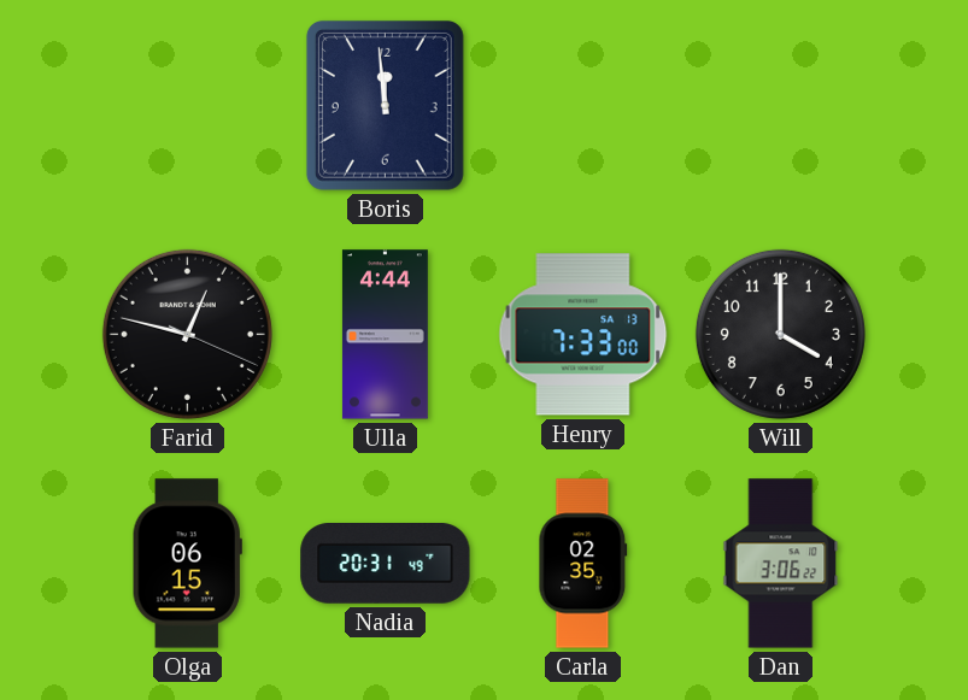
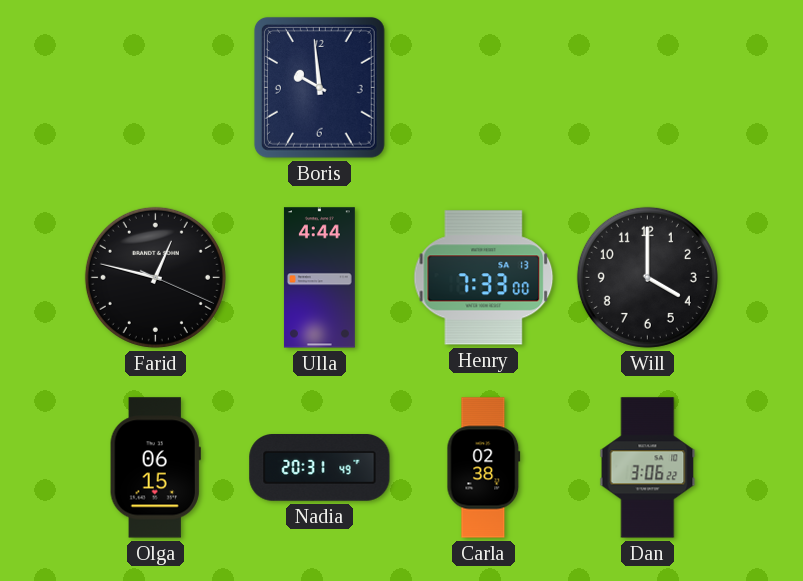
Boris: 11:59 -> 9:59 (319, 87)
Carla: 02:35 -> 02:38 (484, 468)
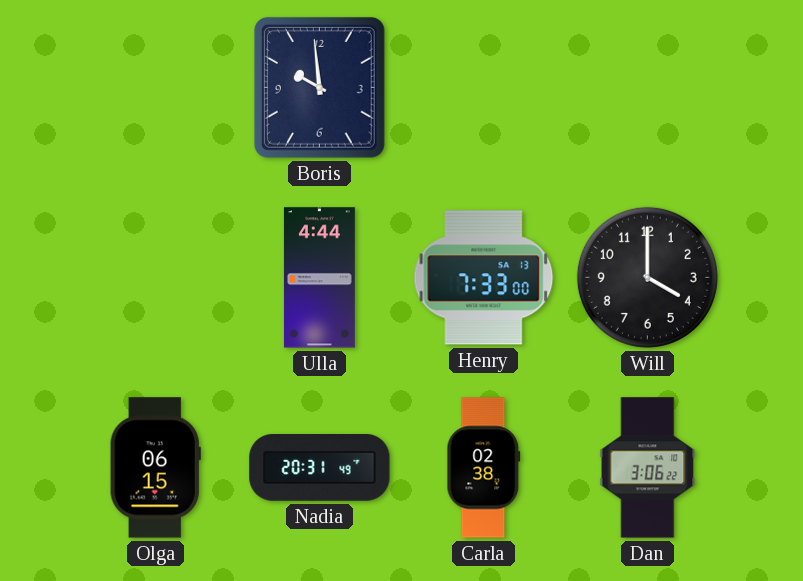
Farid: 12:47 -> none (155, 277)
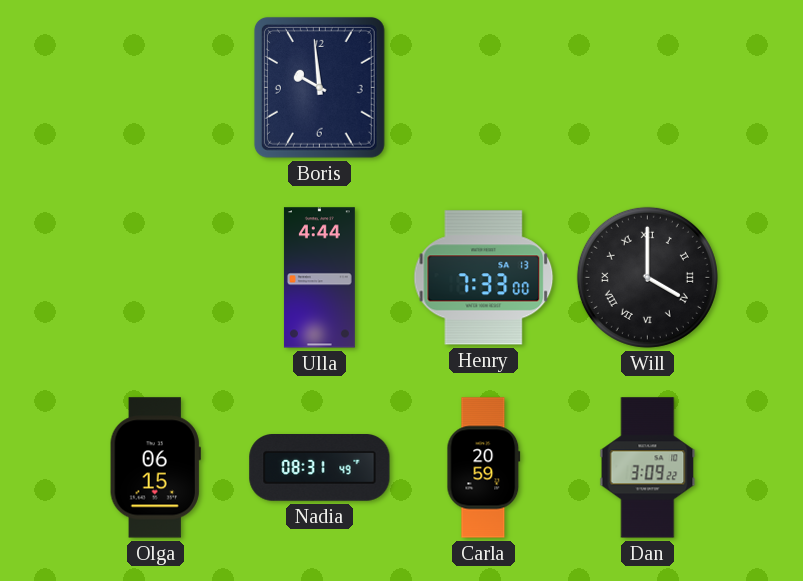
Will numerals: Arabic -> Roman (647, 277)
Nadia: 20:31 -> 08:31 (320, 468)
Carla: 02:38 -> 20:59 (484, 468)
Dan: 3:06 -> 3:09 (648, 468)
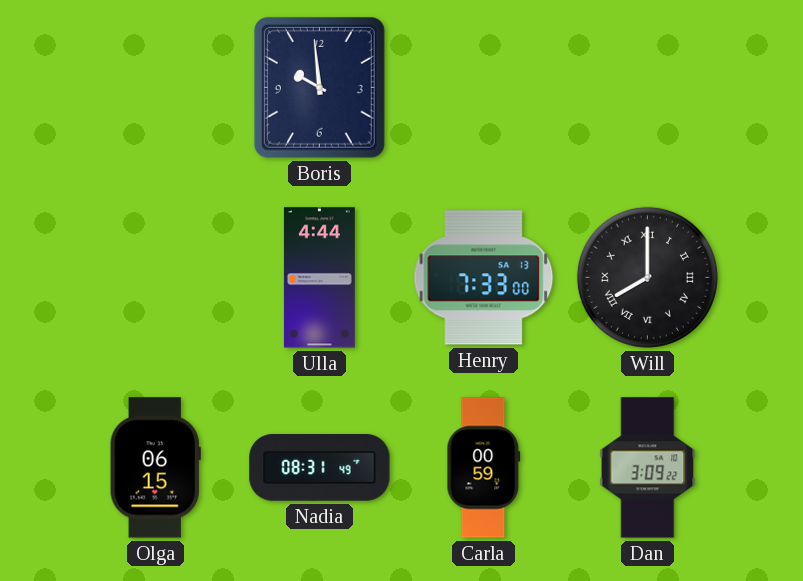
Will: 4:00 -> 8:00 (647, 277)
Carla: 20:59 -> 00:59 (484, 468)
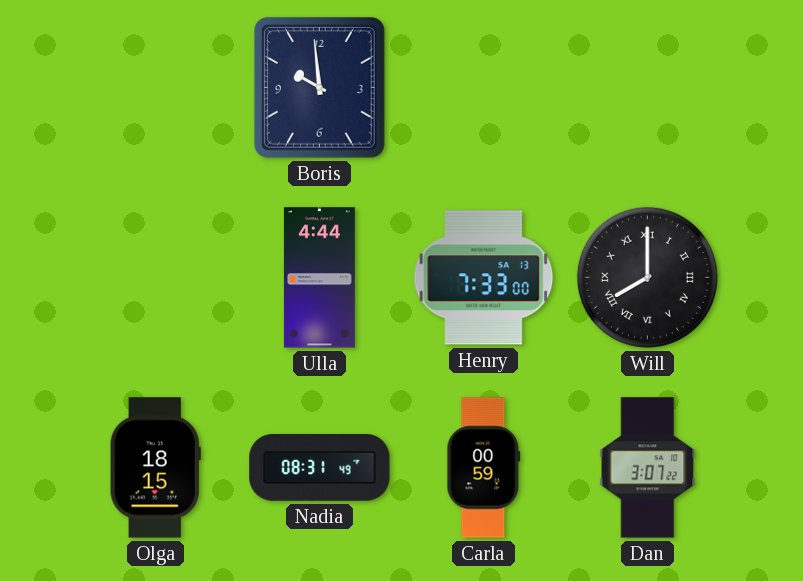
Olga: 06:15 -> 18:15 (155, 468)
Dan: 3:09 -> 3:07 (648, 468)
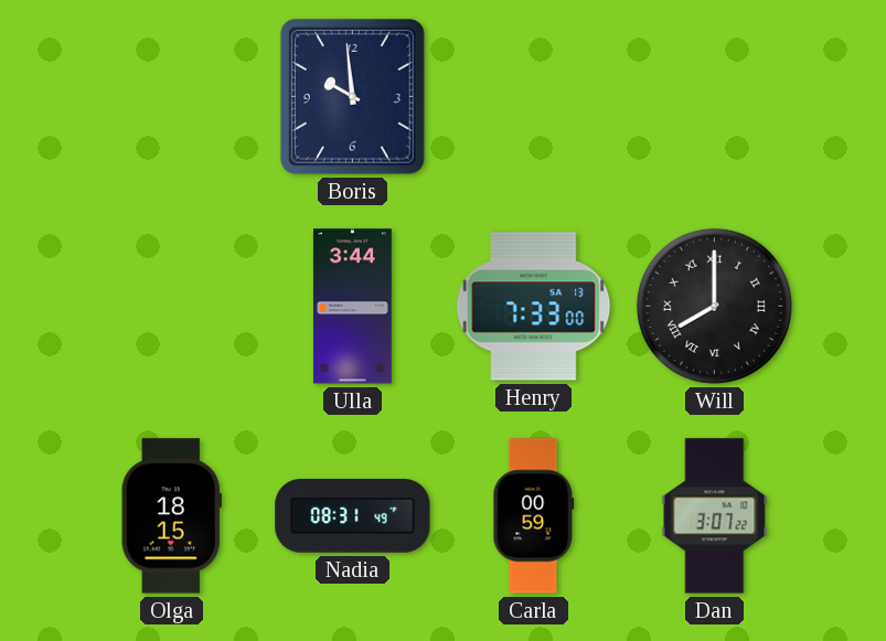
Ulla: 4:44 -> 3:44 (352, 307)
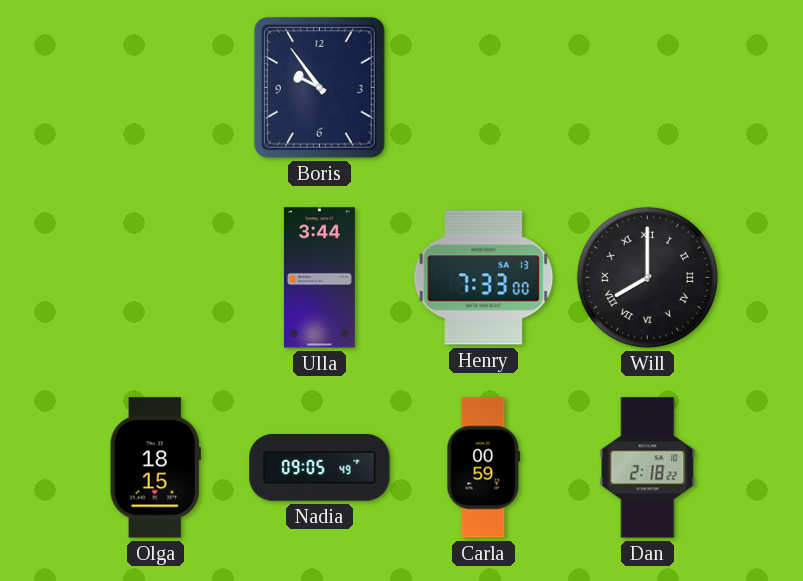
Boris: 9:59 -> 9:54 (319, 87)
Nadia: 08:31 -> 09:05 (320, 468)
Dan: 3:07 -> 2:18 (648, 468)
